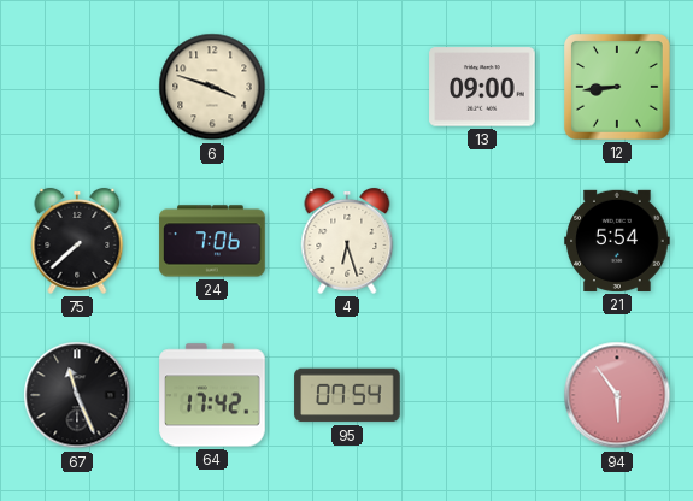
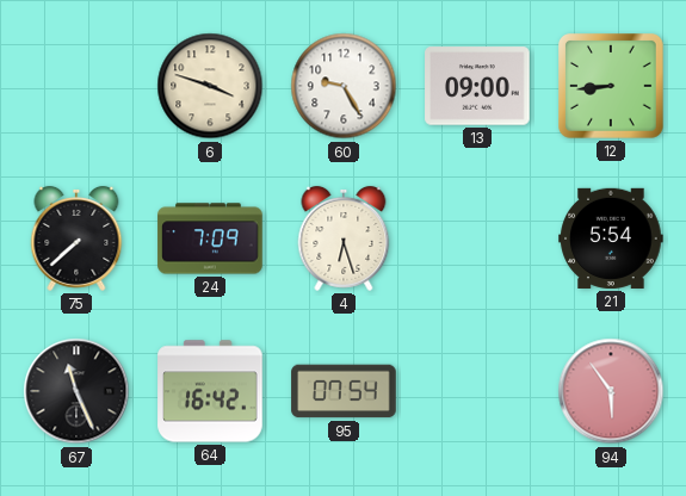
60: none -> 9:25 (344, 86)
24: 7:06 -> 7:09 (210, 238)
64: 17:42 -> 16:42 (210, 391)
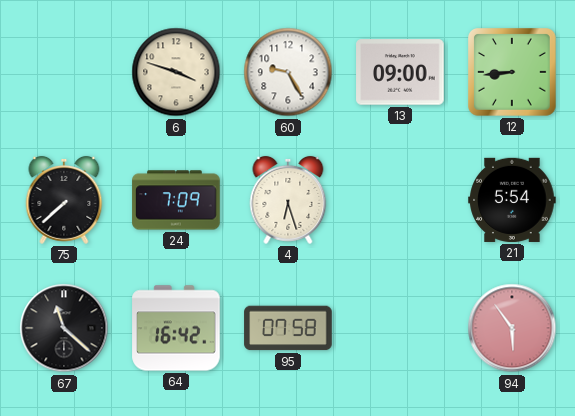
67: 11:26 -> 11:22 (64, 328)
95: 07:54 -> 07:58 (288, 328)
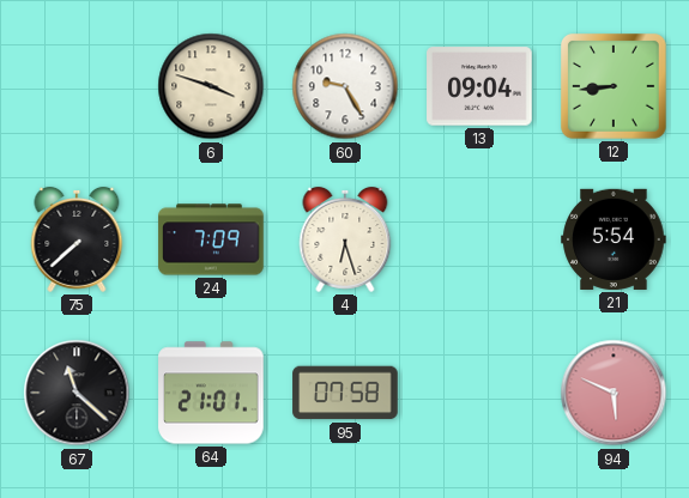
13: 09:00 -> 09:04 (479, 86)
64: 16:42 -> 21:01 (211, 393)
94: 5:54 -> 5:49 (614, 393)
